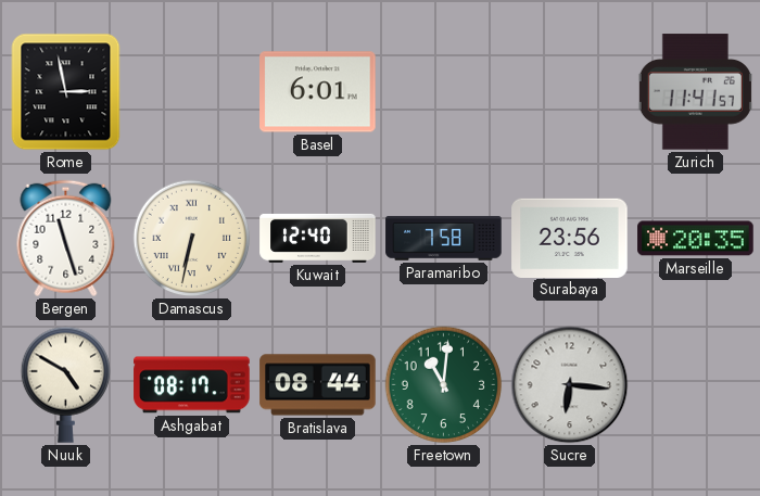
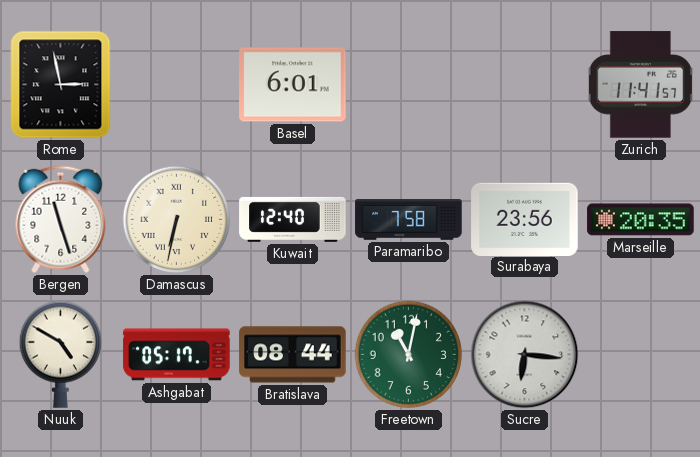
Ashgabat: 08:17 -> 05:17 (177, 355)
Freetown: 11:01 -> 11:02 (409, 355)
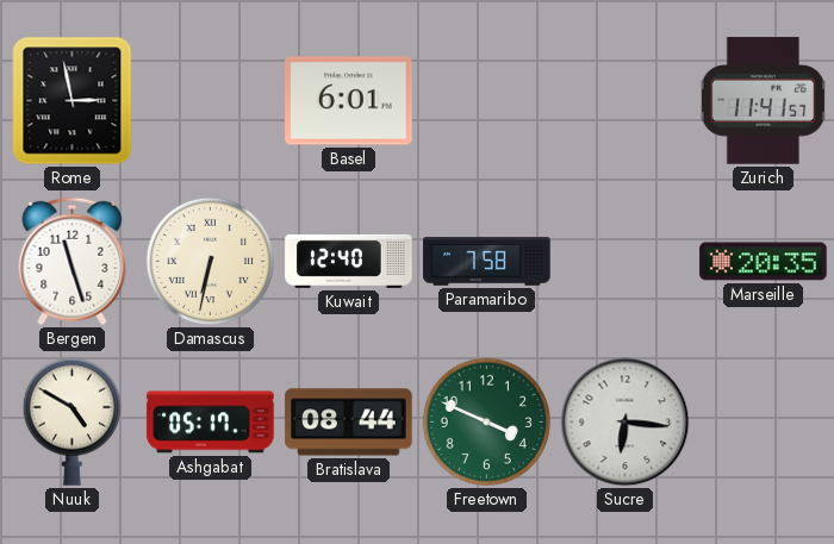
Surabaya: 23:56 -> none (525, 219)
Freetown: 11:02 -> 3:49 (487, 423)
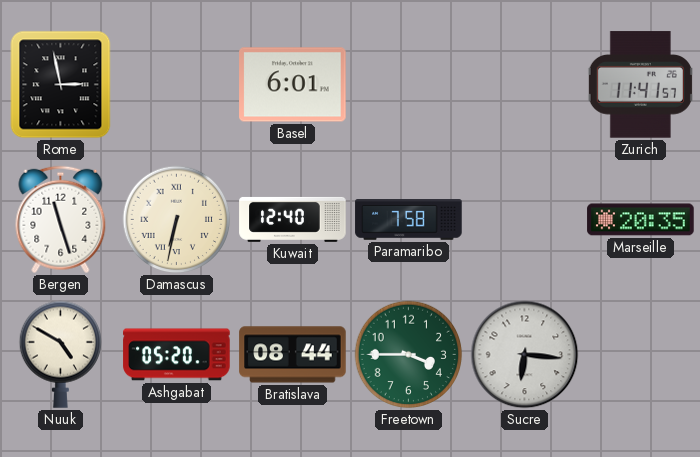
Ashgabat: 05:17 -> 05:20 (177, 355)
Freetown: 3:49 -> 3:45 (409, 355)
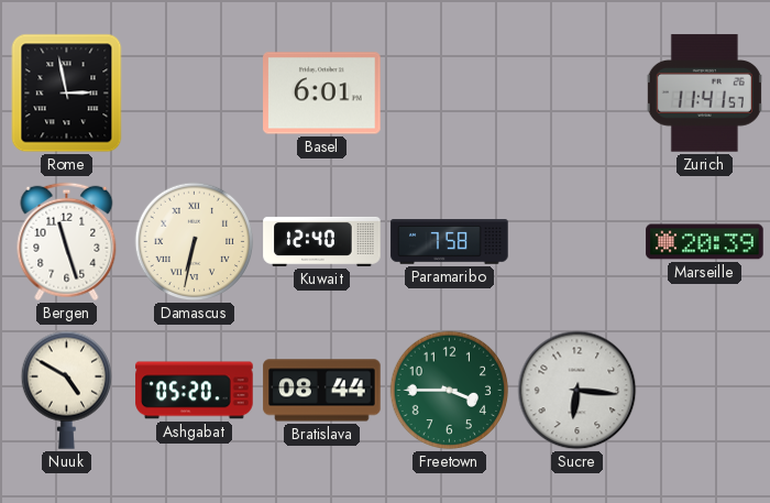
Marseille: 20:35 -> 20:39 (705, 242)
